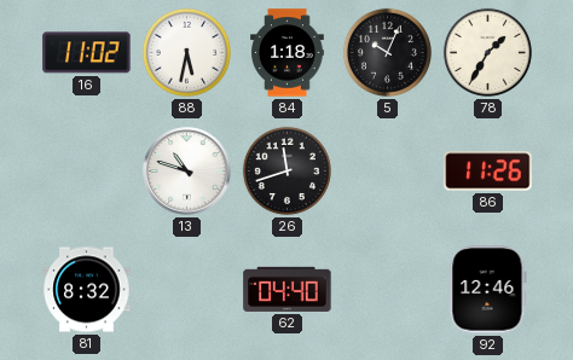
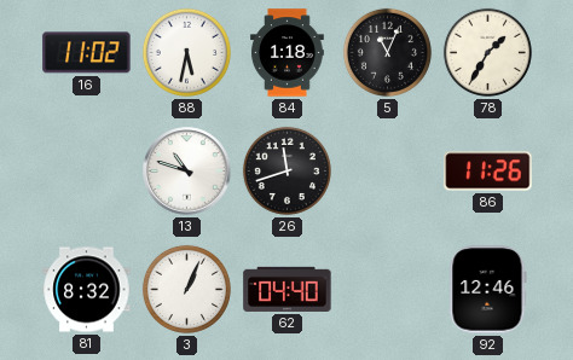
5: 10:04 -> 11:04 (387, 52)
3: none -> 1:04 (186, 289)
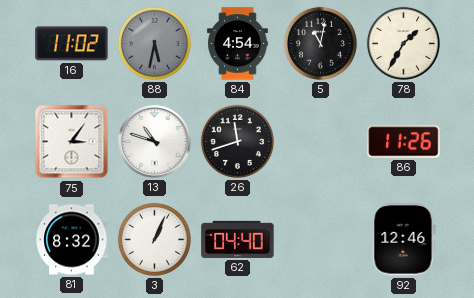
88 dial: white -> grey (154, 43)
84: 1:18 -> 4:54 (238, 44)
5: 11:04 -> 11:02 (320, 43)
75: none -> 3:06 (72, 142)
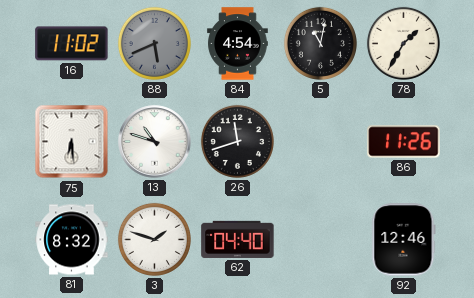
88: 5:32 -> 5:41 (154, 43)
75: 3:06 -> 6:29 (72, 142)
3: 1:04 -> 1:48 (154, 239)
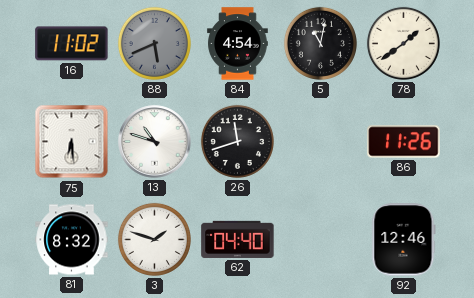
78: 1:35 -> 1:39 (403, 43)
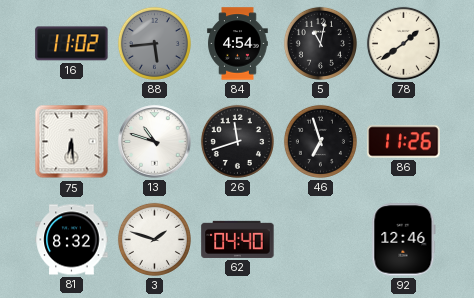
88: 5:41 -> 5:44 (154, 43)
46: none -> 6:57 (320, 141)
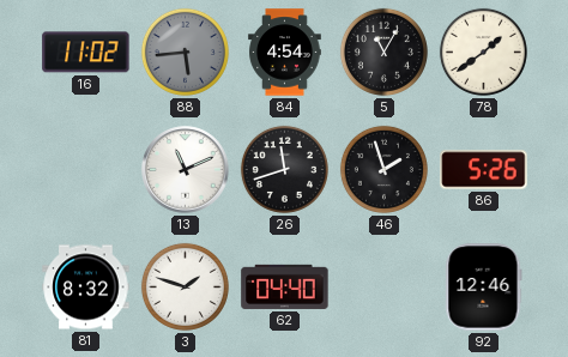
5: 11:02 -> 11:05 (383, 52)
75: 6:29 -> none (72, 142)
13: 10:48 -> 11:11 (186, 170)
46: 6:57 -> 1:57 (383, 169)
86: 11:26 -> 5:26 (484, 170)
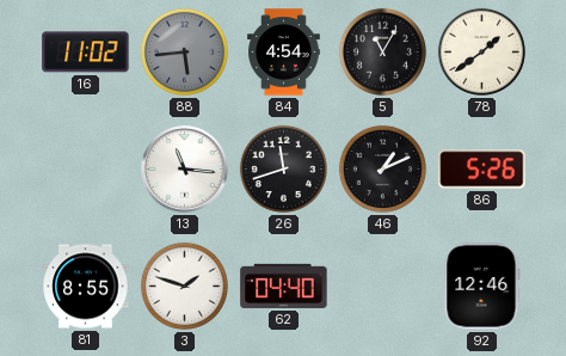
13: 11:11 -> 11:16 (185, 170)
46: 1:57 -> 1:11 (382, 168)
81: 8:32 -> 8:55 (86, 287)
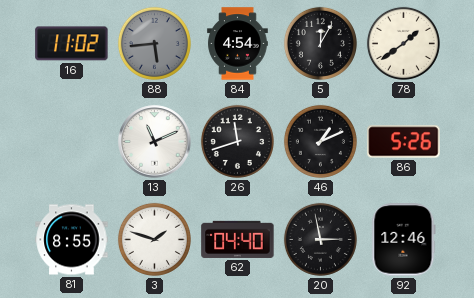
5: 11:05 -> 12:05 (320, 43)
13: 11:16 -> 11:11 (155, 142)
20: none -> 2:58 (320, 239)
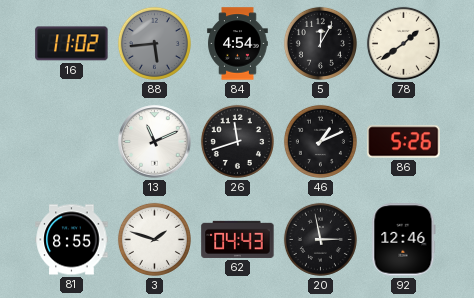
62: 04:40 -> 04:43 (238, 239)
